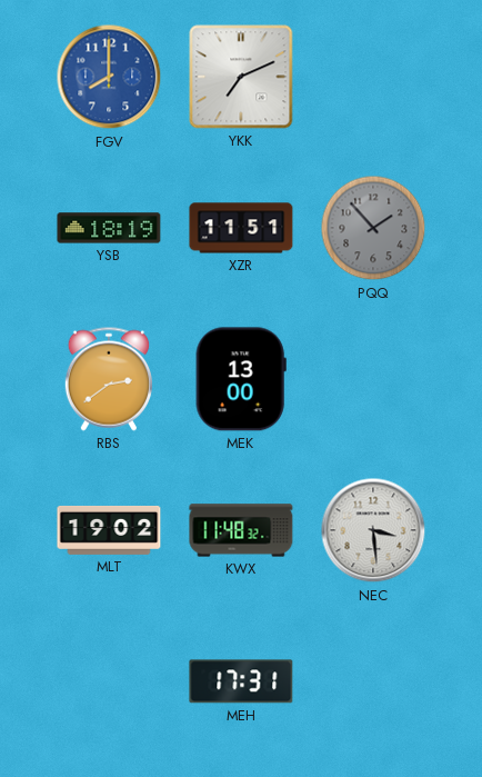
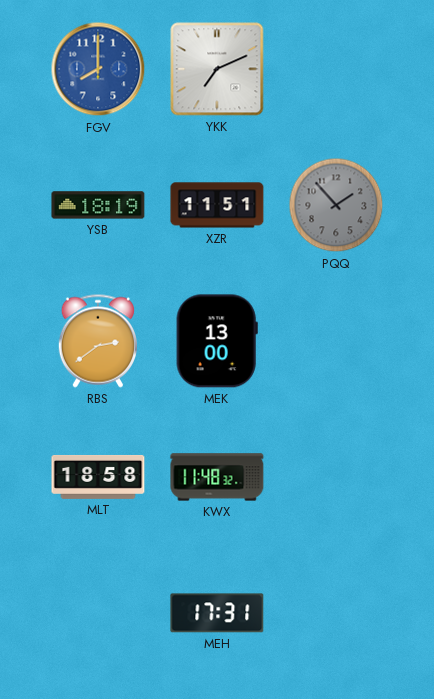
MLT: 19:02 -> 18:58 (98, 477)
NEC: 3:29 -> none (373, 530)
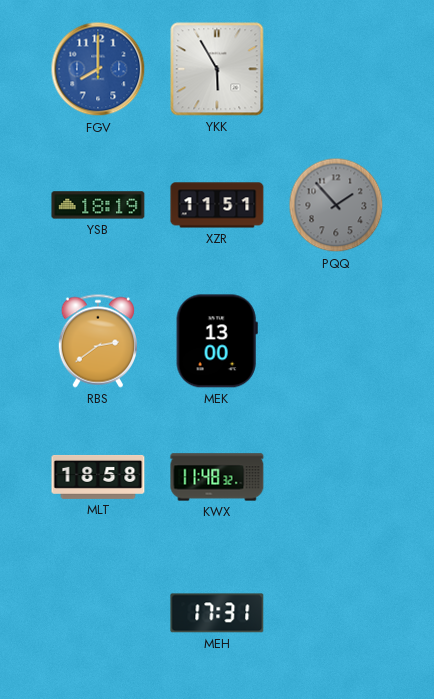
YKK: 7:11 -> 5:55 (217, 69)
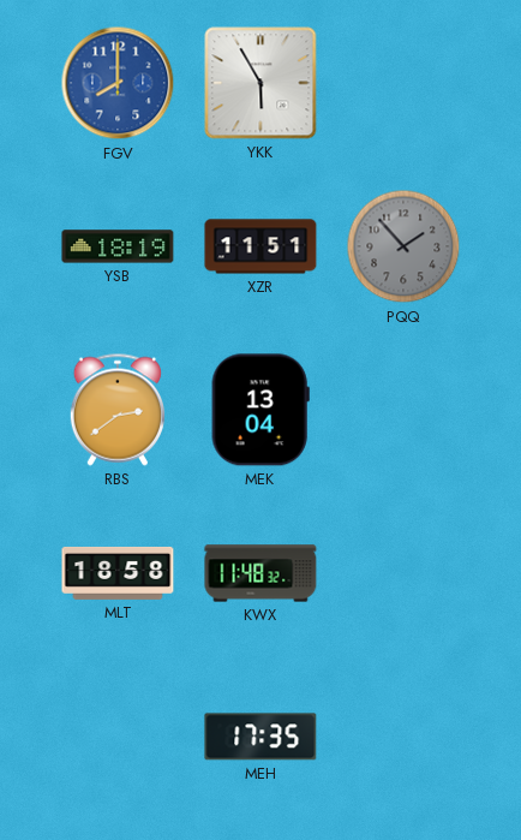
MEK: 13:00 -> 13:04 (260, 410)
MEH: 17:31 -> 17:35 (260, 737)
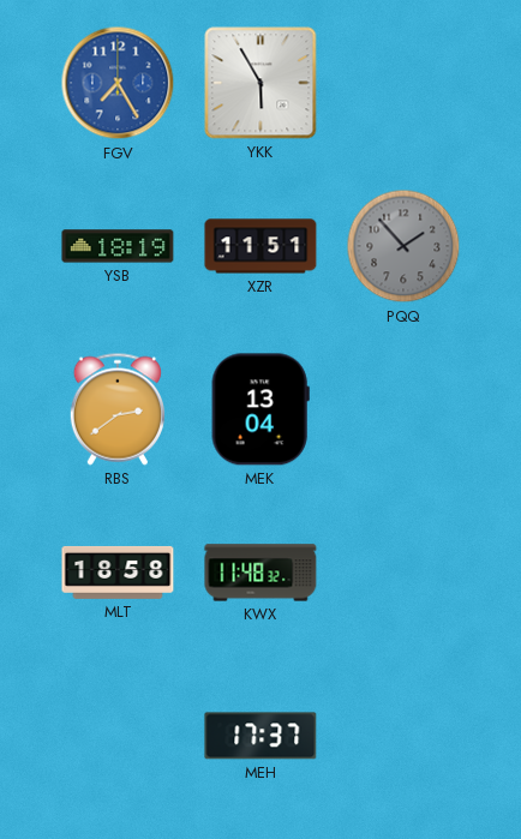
FGV: 8:00 -> 7:25 (118, 83)
MEH: 17:35 -> 17:37 (260, 736)
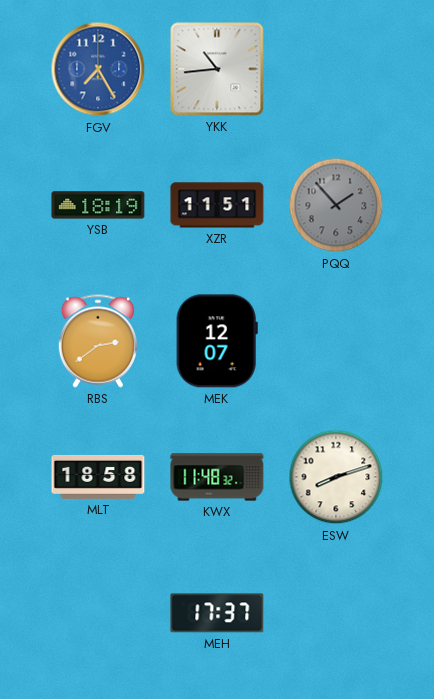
YKK: 5:55 -> 10:44 (217, 69)
MEK: 13:04 -> 12:07 (217, 341)
ESW: none -> 8:12 (336, 477)
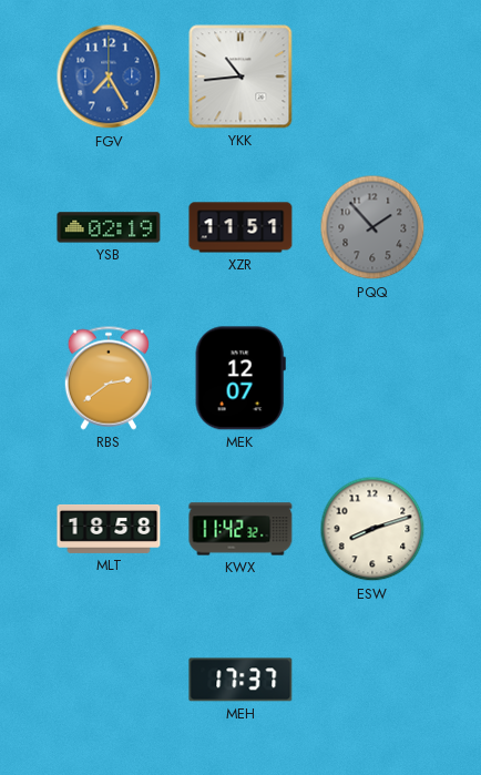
YSB: 18:19 -> 02:19 (109, 227)
KWX: 11:48 -> 11:42 (240, 529)
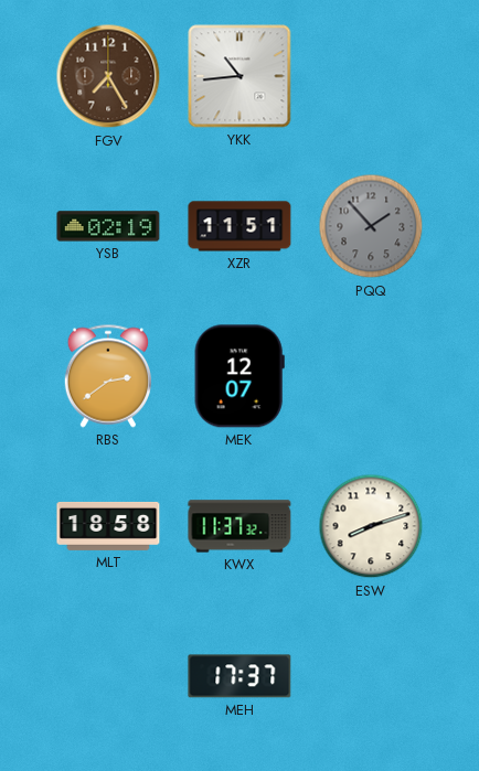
FGV dial: blue -> brown (108, 76)
KWX: 11:42 -> 11:37 (239, 526)
